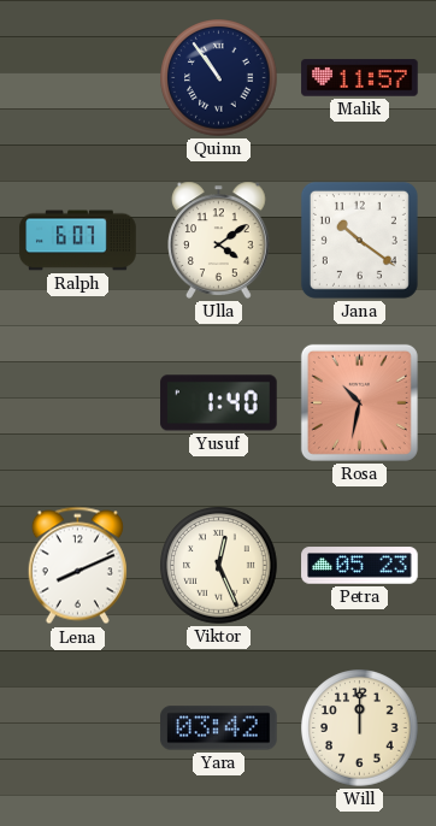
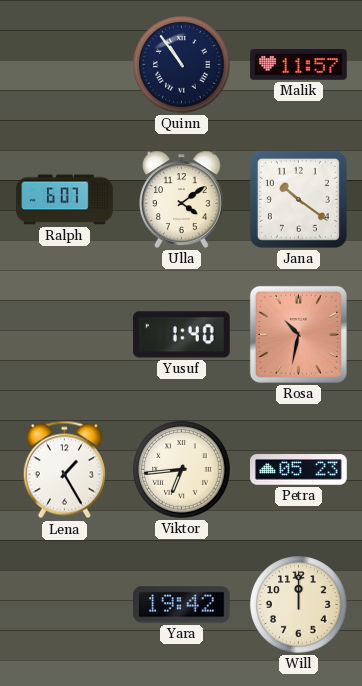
Lena: 8:11 -> 1:25 (64, 470)
Viktor: 12:26 -> 6:44 (182, 470)
Yara: 03:42 -> 19:42 (182, 605)
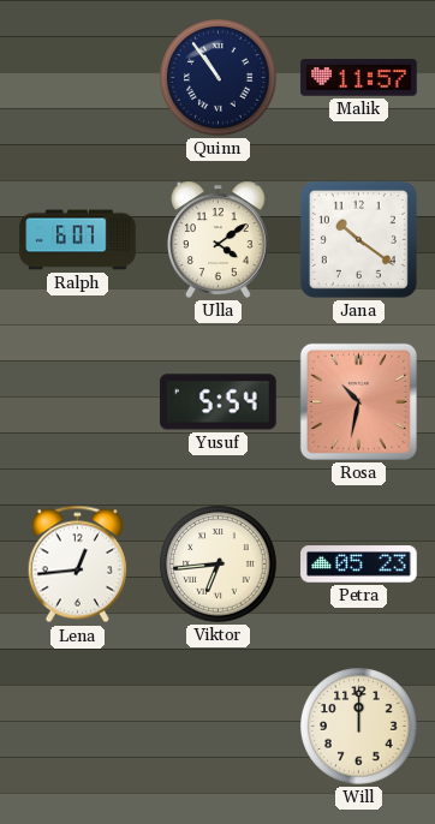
Yusuf: 1:40 -> 5:54 (219, 402)
Lena: 1:25 -> 12:44 (77, 565)
Yara: 19:42 -> none (182, 605)
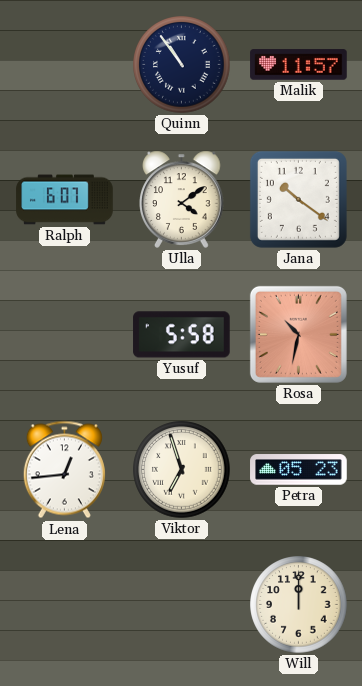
Yusuf: 5:54 -> 5:58 (182, 335)
Viktor: 6:44 -> 6:57 (182, 470)
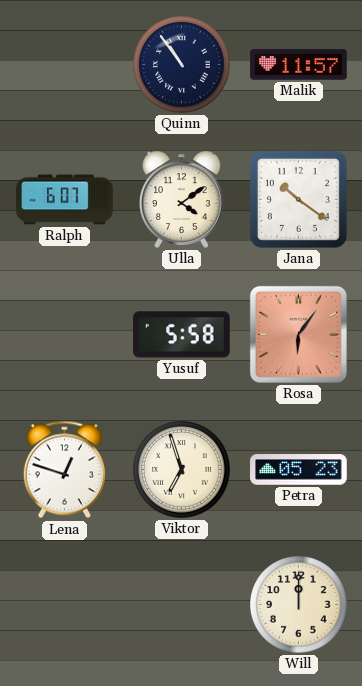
Rosa: 10:32 -> 6:06 (298, 334)
Lena: 12:44 -> 12:48 (64, 470)
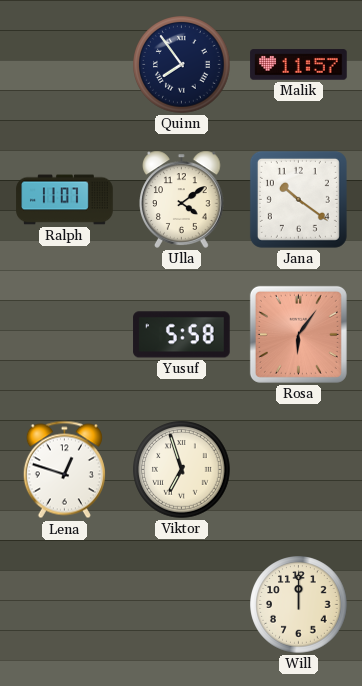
Quinn: 10:54 -> 7:54 (182, 65)
Ralph: 6:07 -> 11:07 (65, 200)
Petra: 05:23 -> none (299, 470)
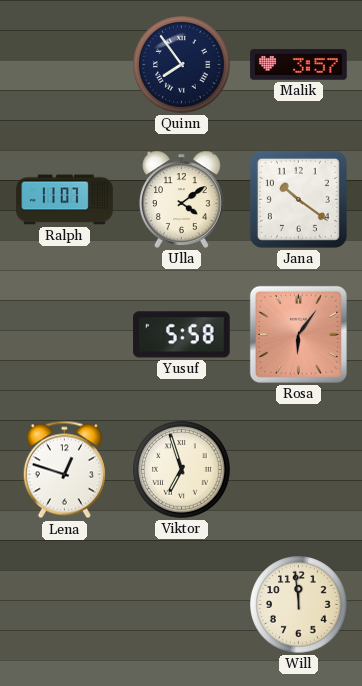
Malik: 11:57 -> 3:57 (299, 65)
Will: 12:00 -> 11:59 (299, 605)
